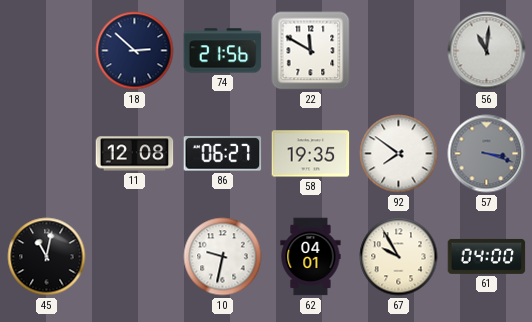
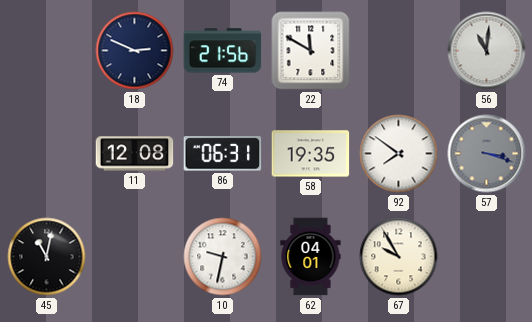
18: 2:52 -> 2:49 (135, 51)
86: 06:27 -> 06:31 (223, 154)
61: 04:00 -> none (487, 256)
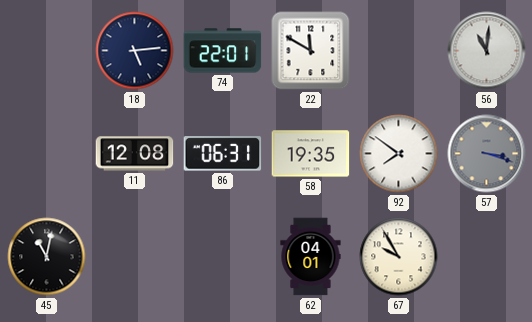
18: 2:49 -> 5:14 (135, 51)
74: 21:56 -> 22:01 (223, 51)
10: 9:32 -> none (223, 257)
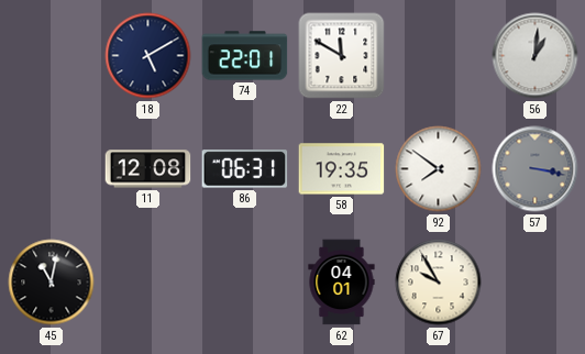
18: 5:14 -> 5:10 (148, 56)
56: 11:01 -> 1:01 (536, 56)
57: 3:18 -> 3:17 (536, 169)
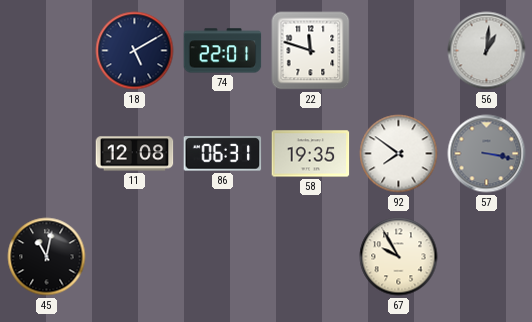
22: 11:50 -> 11:48 (311, 51)
62: 04:01 -> none (342, 283)
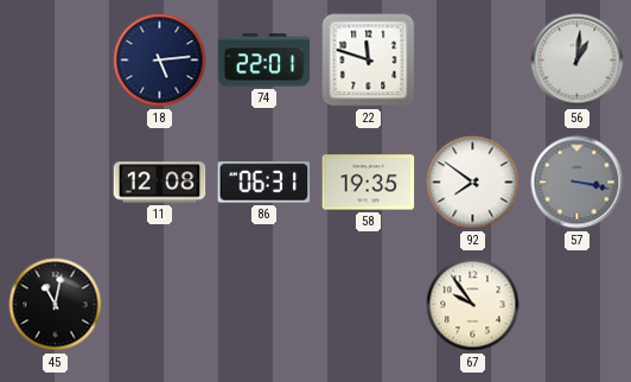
18: 5:10 -> 5:14 (160, 61)
67: 9:55 -> 9:54 (473, 305)
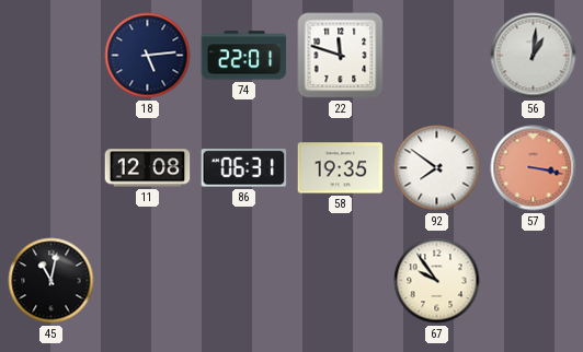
57 dial: grey -> salmon (534, 168)
